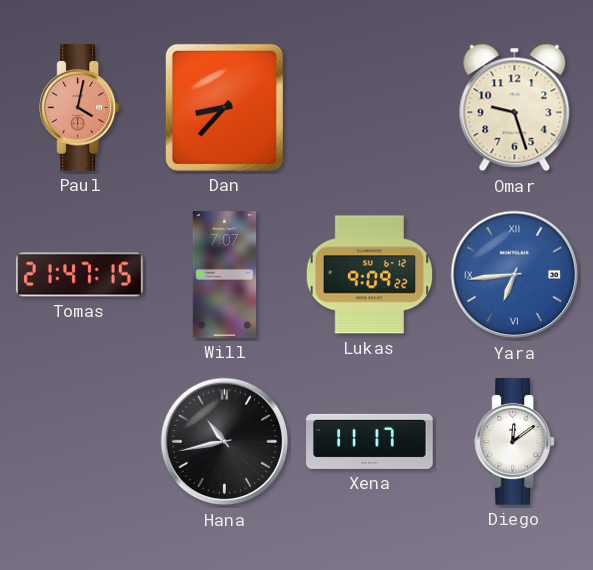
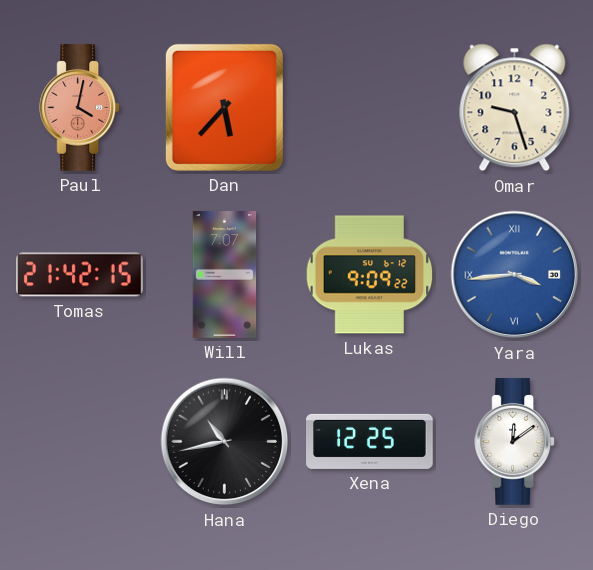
Dan: 8:37 -> 5:37 (224, 107)
Tomas: 21:47 -> 21:42 (80, 275)
Yara: 6:44 -> 3:44 (515, 275)
Xena: 11:17 -> 12:25 (370, 441)
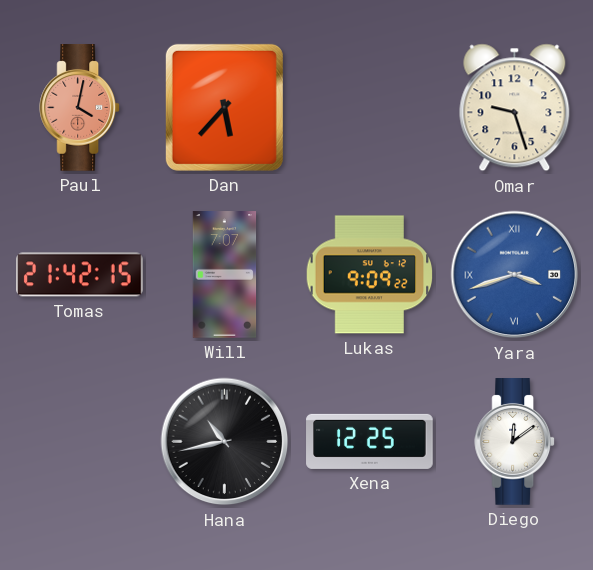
Yara: 3:44 -> 3:42 (515, 275)
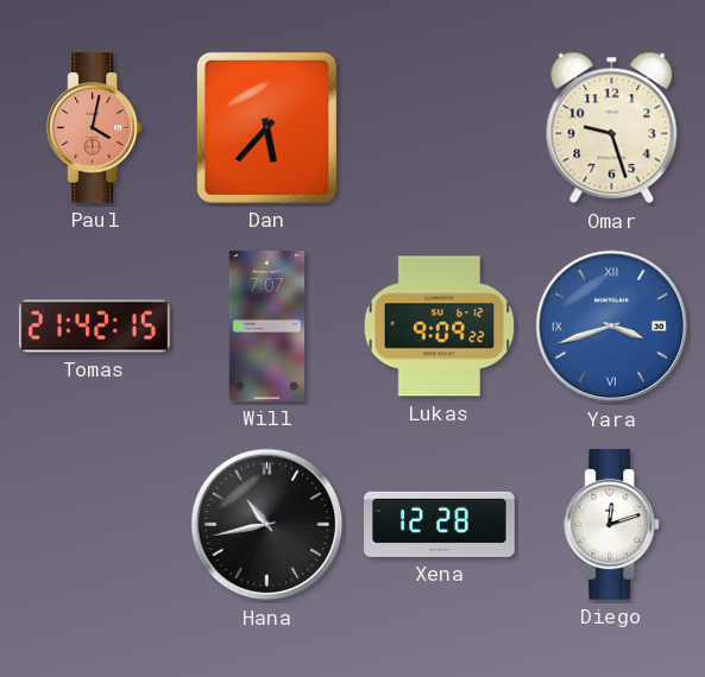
Xena: 12:25 -> 12:28 (440, 524)
Diego: 12:09 -> 12:12 (612, 525)
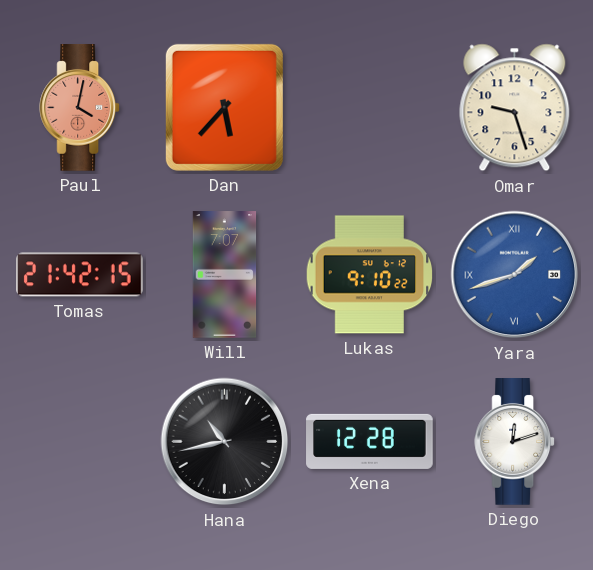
Lukas: 9:09 -> 9:10 (370, 275)
Yara: 3:42 -> 1:42 (515, 275)
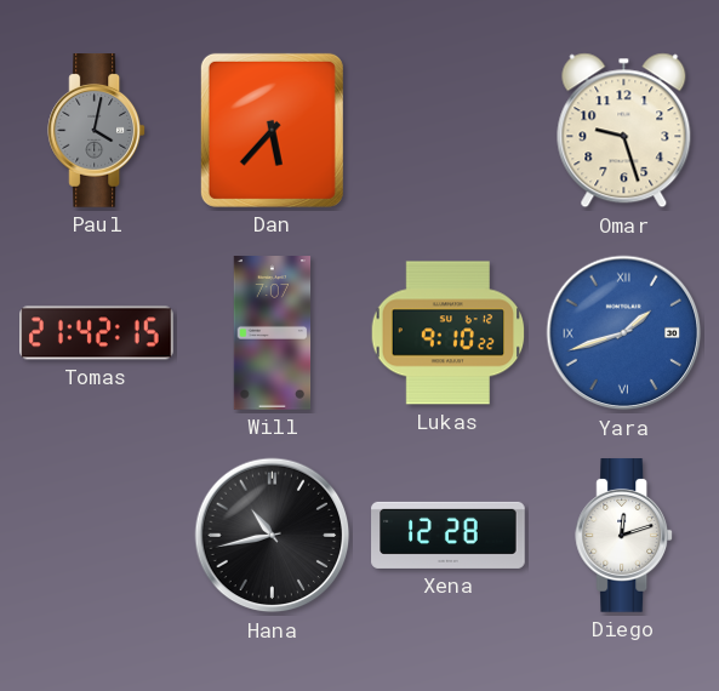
Paul dial: salmon -> grey (97, 131)
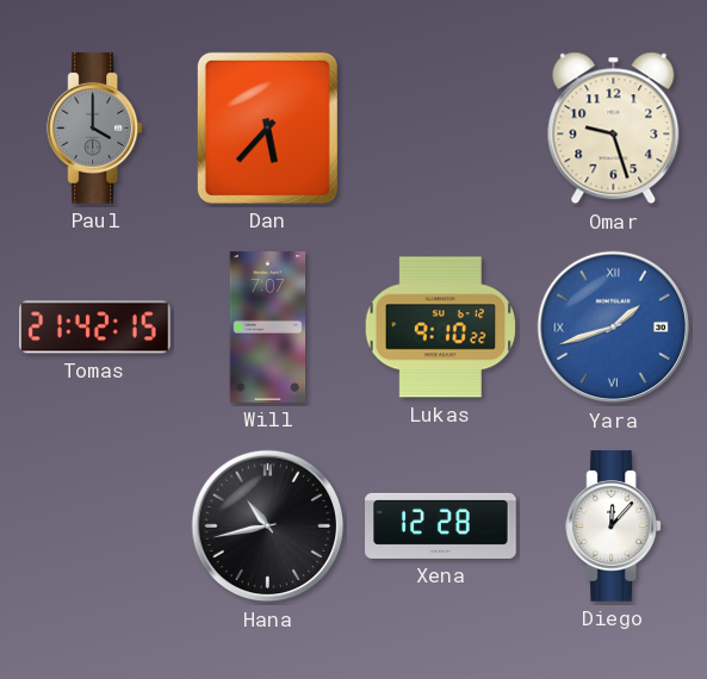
Paul: 4:02 -> 4:00 (95, 129)
Diego: 12:12 -> 12:07 (614, 527)
